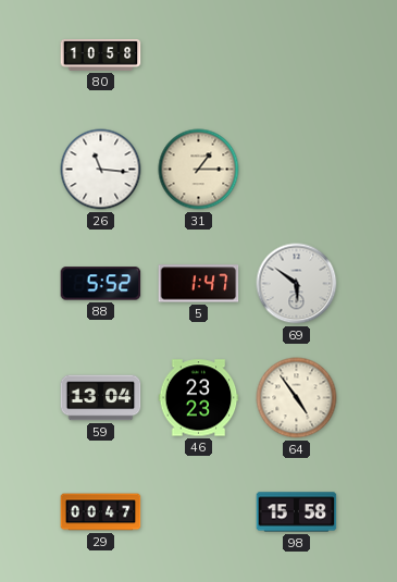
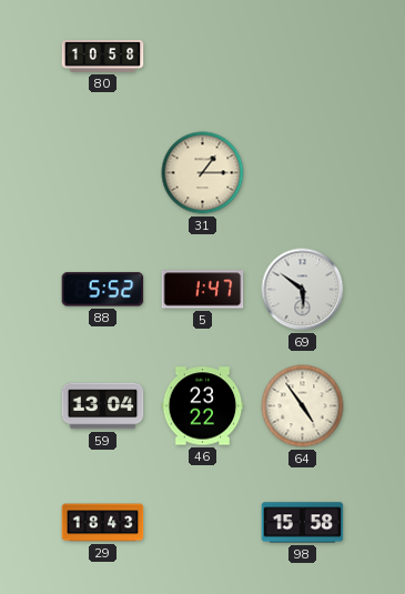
26: 11:16 -> none (101, 170)
46: 23:23 -> 23:22 (203, 406)
29: 00:47 -> 18:43 (103, 523)
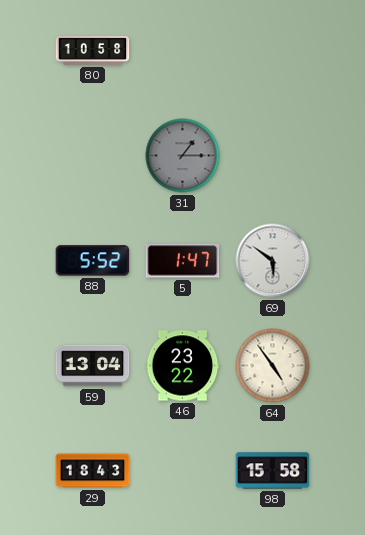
31 dial: cream -> grey (183, 156)
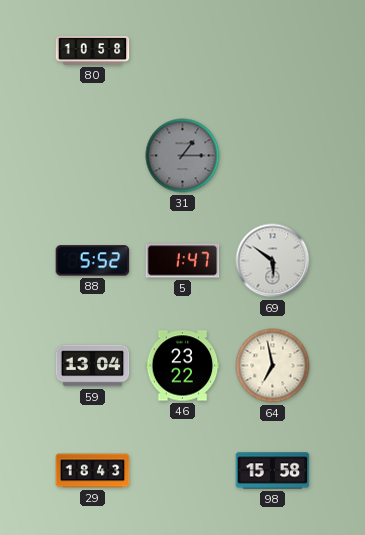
64: 4:54 -> 6:58 (273, 366)
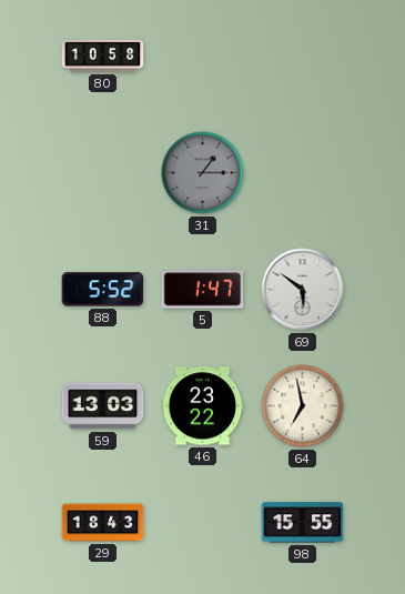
59: 13:04 -> 13:03 (103, 406)
98: 15:58 -> 15:55 (303, 523)
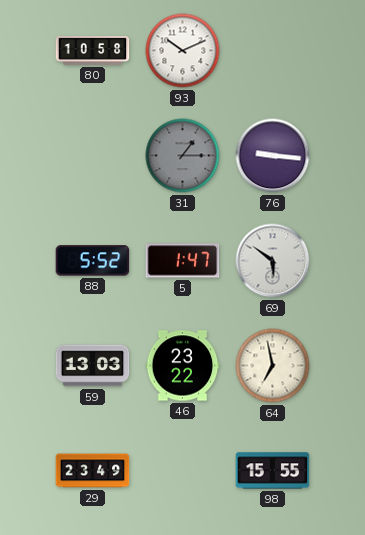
93: none -> 10:11 (183, 51)
76: none -> 9:16 (273, 156)
29: 18:43 -> 23:49 (93, 471)
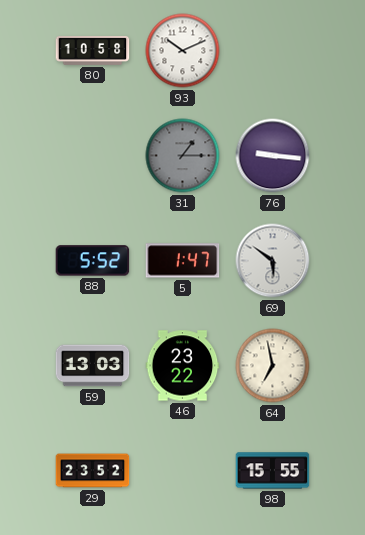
29: 23:49 -> 23:52 (93, 471)
